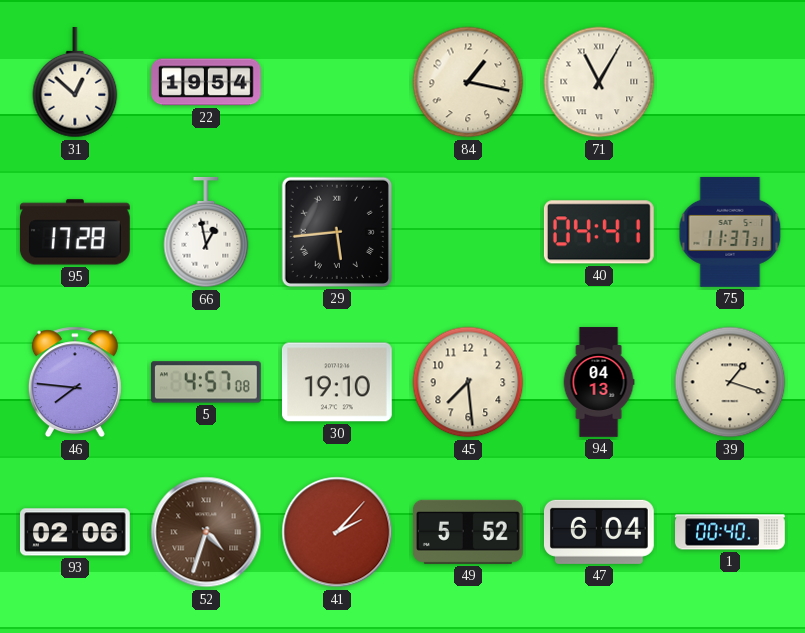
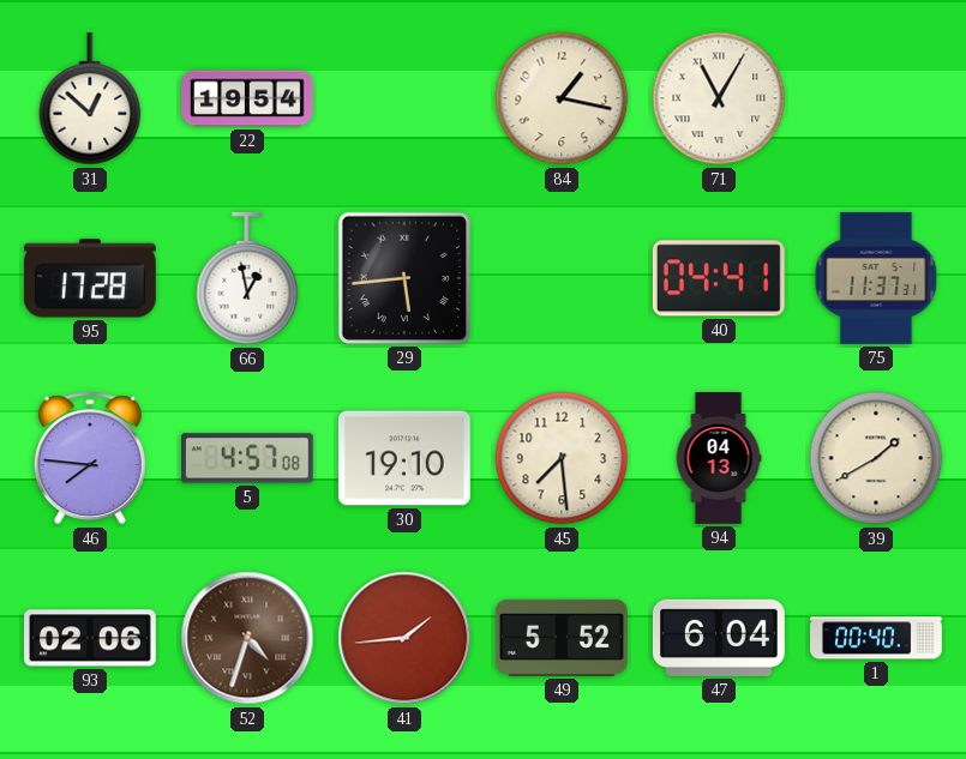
39: 1:18 -> 1:40 (876, 458)
41: 2:07 -> 1:44 (404, 638)
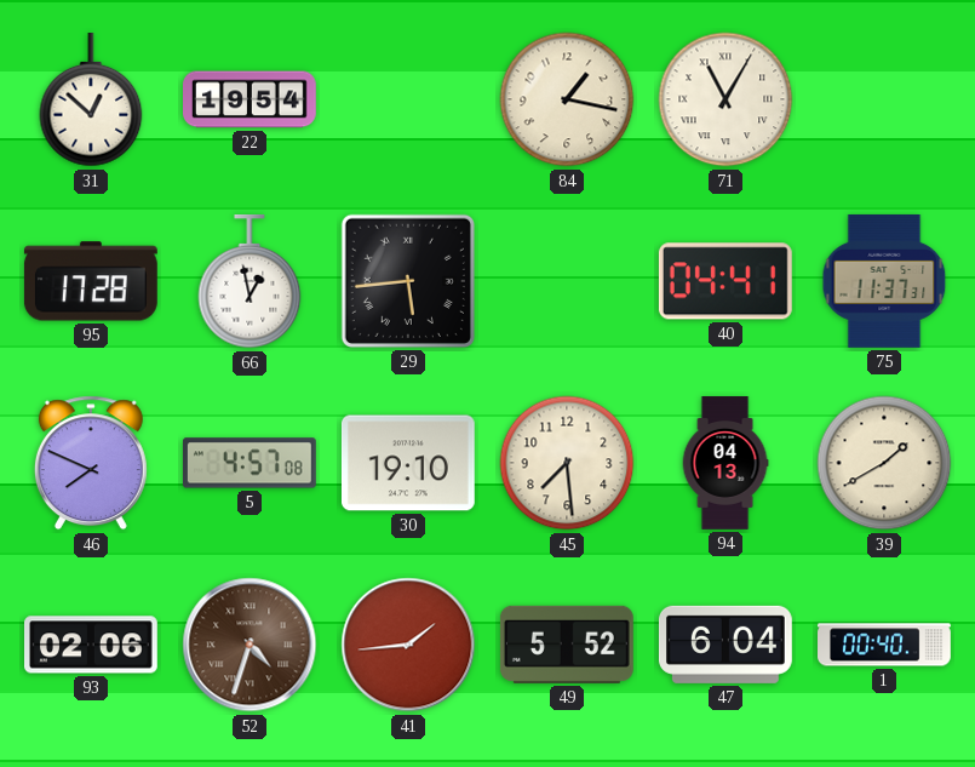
46: 7:46 -> 7:49 (91, 463)
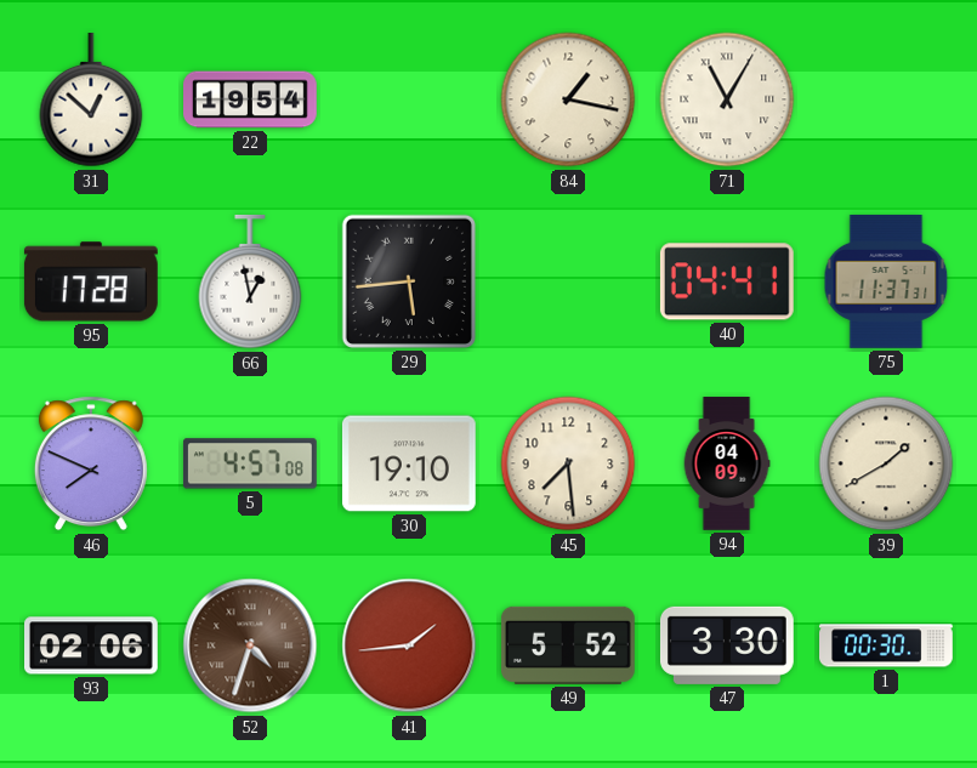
94: 04:13 -> 04:09 (727, 463)
47: 6:04 -> 3:30 (727, 645)
1: 00:40 -> 00:30 (887, 645)
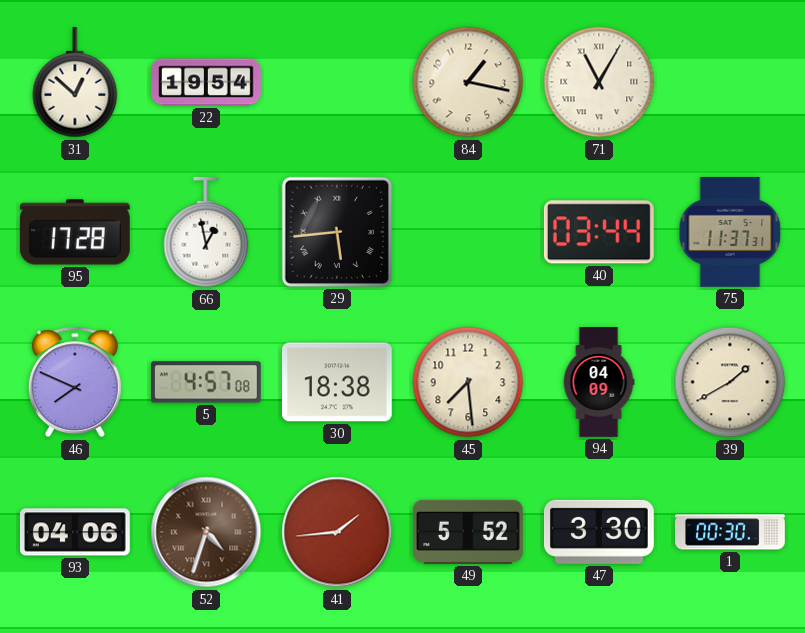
40: 04:41 -> 03:44 (599, 232)
30: 19:10 -> 18:38 (337, 382)
93: 02:06 -> 04:06 (76, 532)
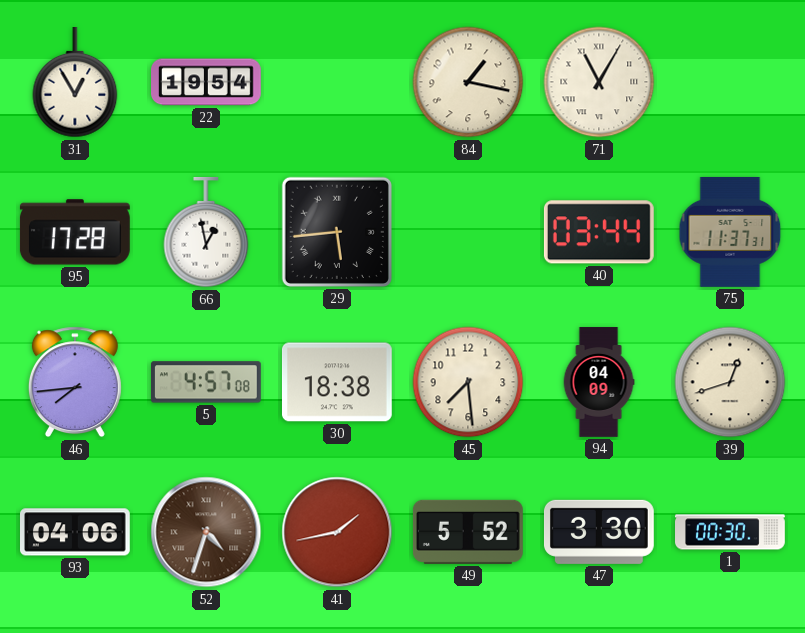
31: 12:52 -> 12:55 (75, 83)
46: 7:49 -> 7:44 (75, 382)
39: 1:40 -> 12:42 (730, 382)
41: 1:44 -> 1:43 (337, 532)
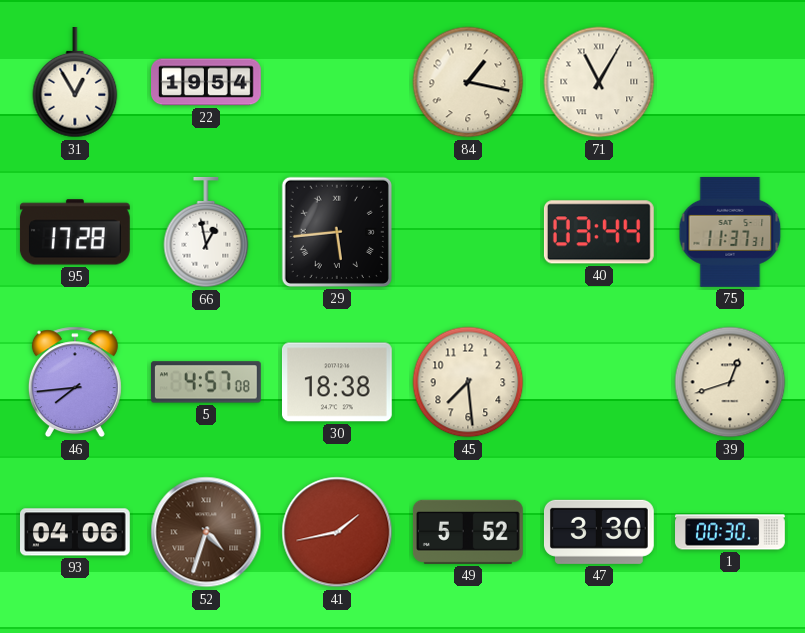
94: 04:09 -> none (599, 382)
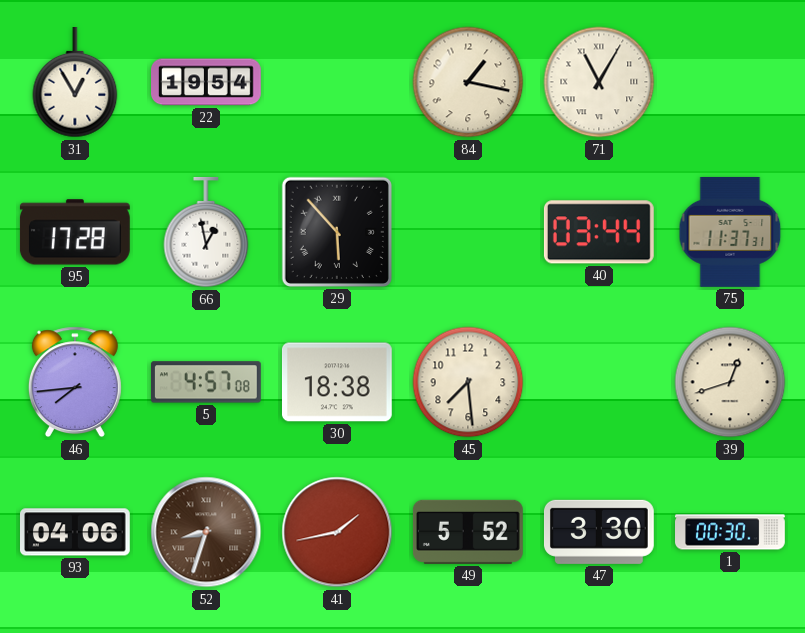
29: 5:44 -> 5:53 (337, 232)
52: 4:33 -> 8:33 (206, 532)
